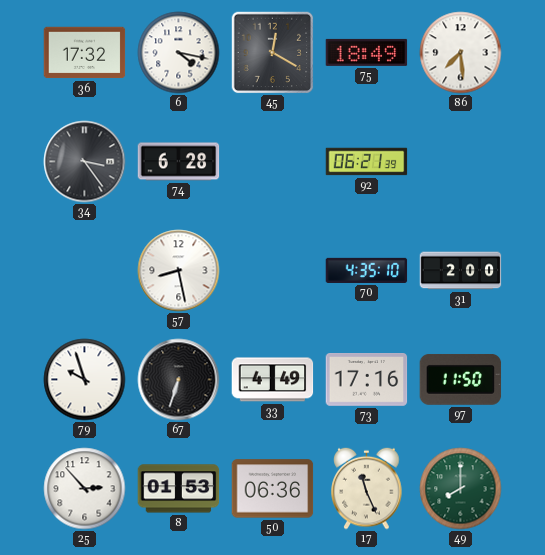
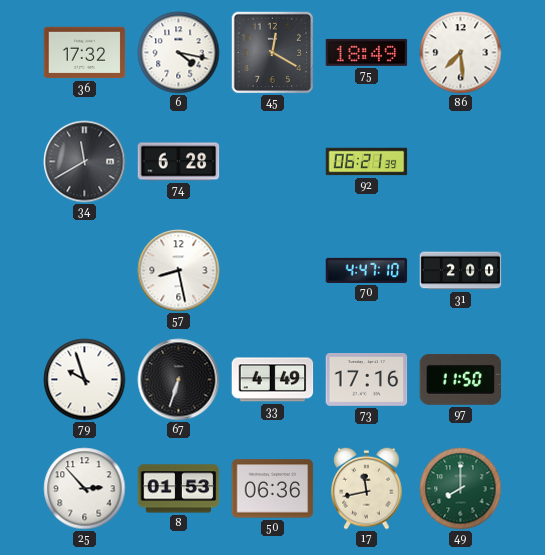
34: 3:24 -> 11:40 (85, 162)
70: 4:35 -> 4:47 (367, 270)
17: 11:26 -> 11:43 (367, 488)
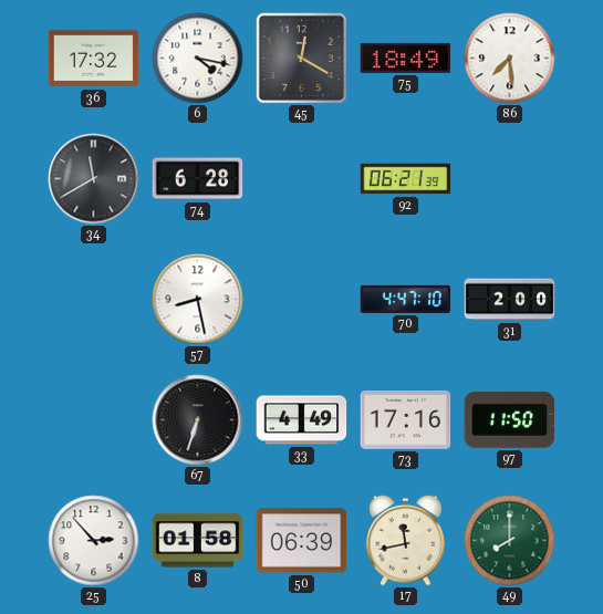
79: 9:57 -> none (85, 380)
8: 01:53 -> 01:58 (198, 541)
50: 06:36 -> 06:39 (302, 541)
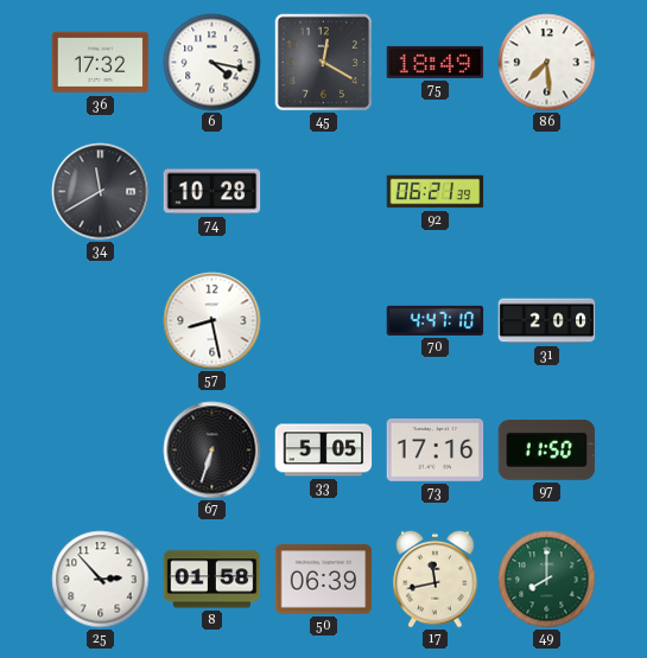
74: 6:28 -> 10:28 (213, 192)
33: 4:49 -> 5:05 (324, 451)
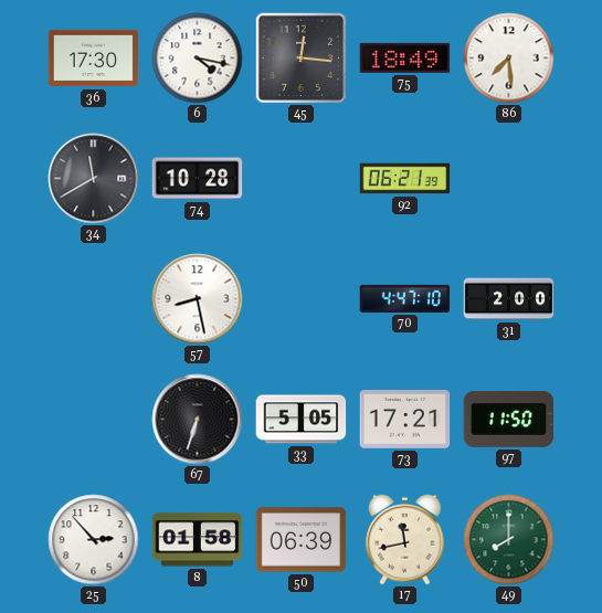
36: 17:32 -> 17:30 (94, 59)
45: 12:20 -> 12:16 (300, 57)
73: 17:16 -> 17:21 (405, 420)
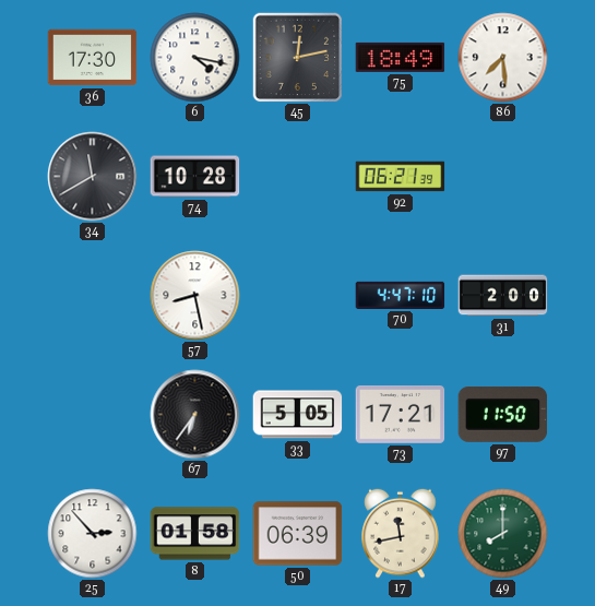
45: 12:16 -> 12:13 (297, 57)
67: 6:33 -> 6:36 (195, 415)
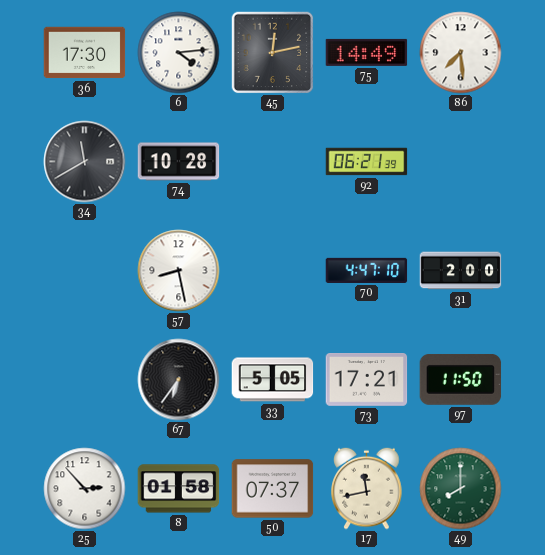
6: 4:17 -> 4:14 (179, 53)
75: 18:49 -> 14:49 (367, 52)
50: 06:39 -> 07:37 (273, 489)
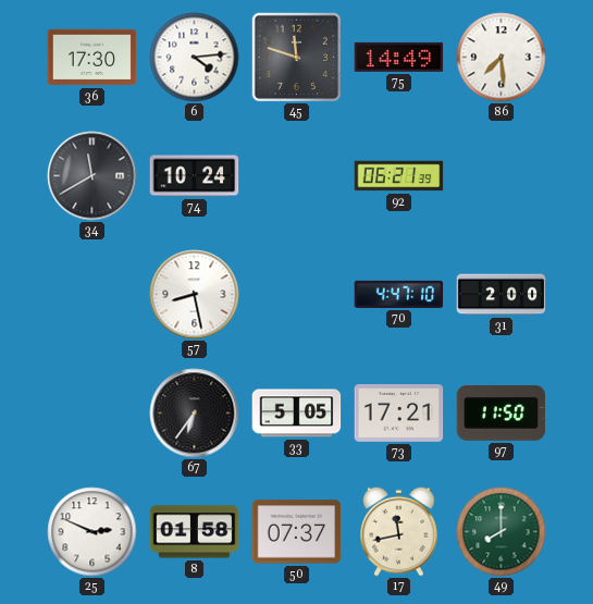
45: 12:13 -> 11:48 (296, 57)
74: 10:28 -> 10:24 (195, 176)
25: 2:53 -> 2:49 (92, 532)
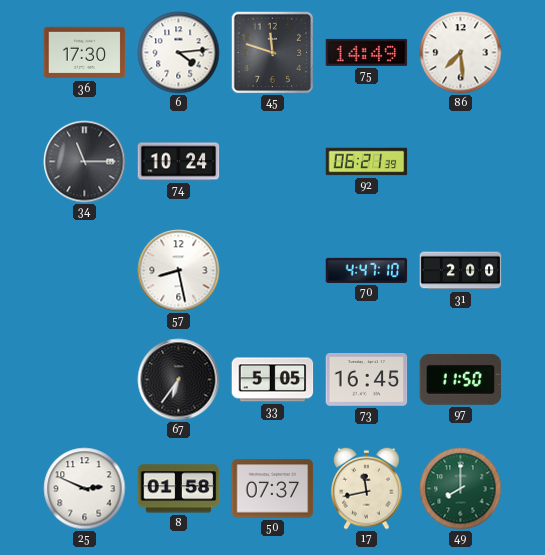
34: 11:40 -> 11:15 (85, 162)
73: 17:21 -> 16:45 (367, 380)
